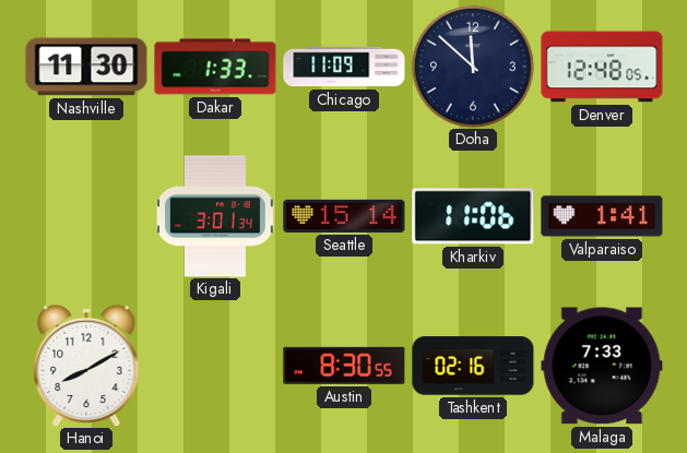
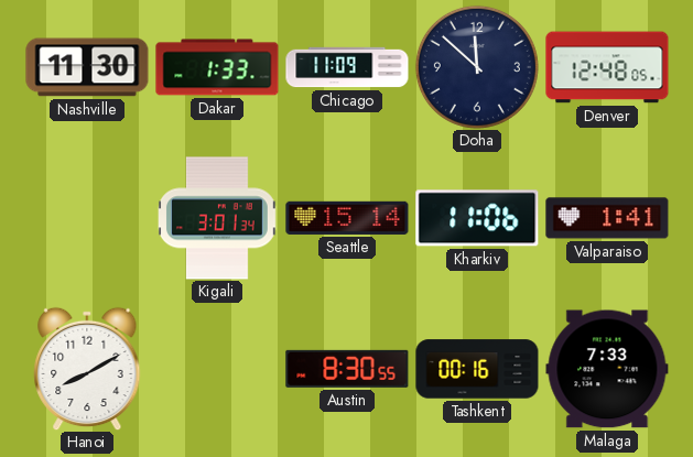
Tashkent: 02:16 -> 00:16 (477, 369)
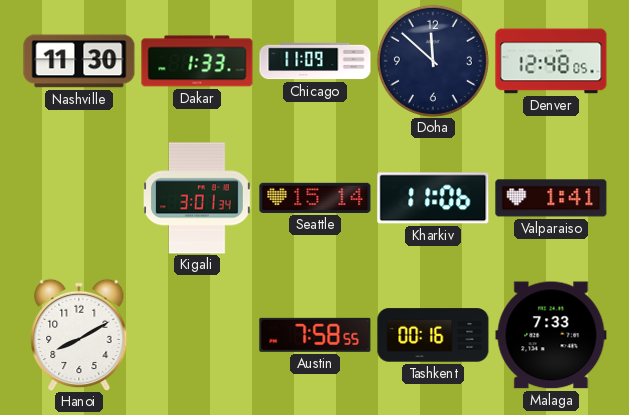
Austin: 8:30 -> 7:58 (315, 335)
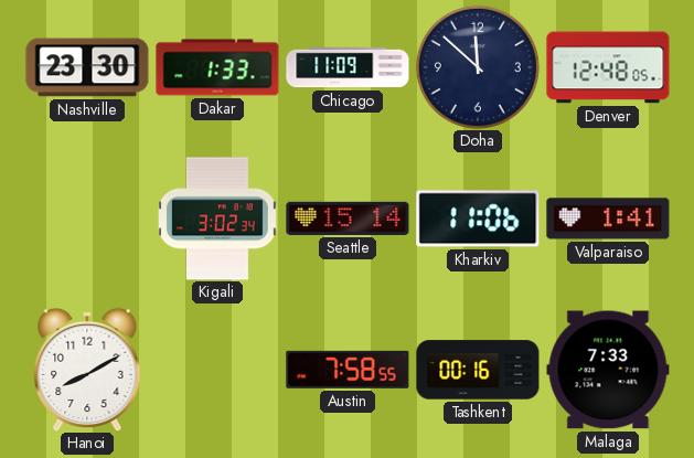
Nashville: 11:30 -> 23:30 (87, 67)
Kigali: 3:01 -> 3:02 (218, 219)
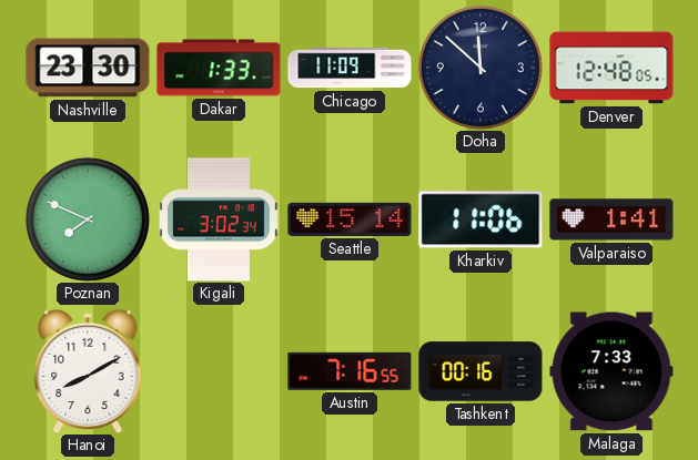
Poznan: none -> 7:49 (88, 219)
Austin: 7:58 -> 7:16 (350, 371)
